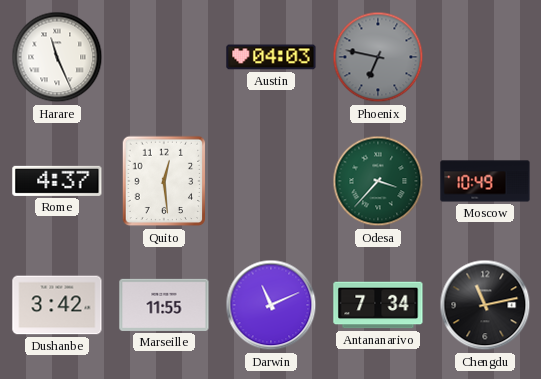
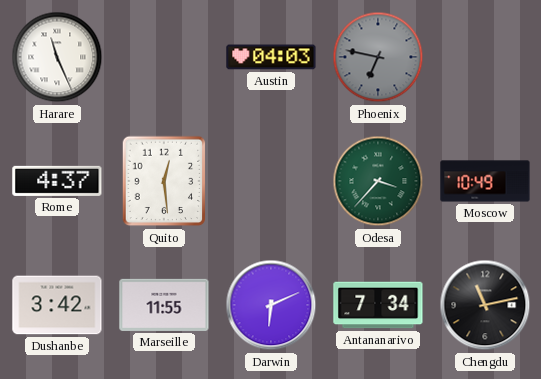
Darwin: 11:11 -> 6:11 (271, 305)
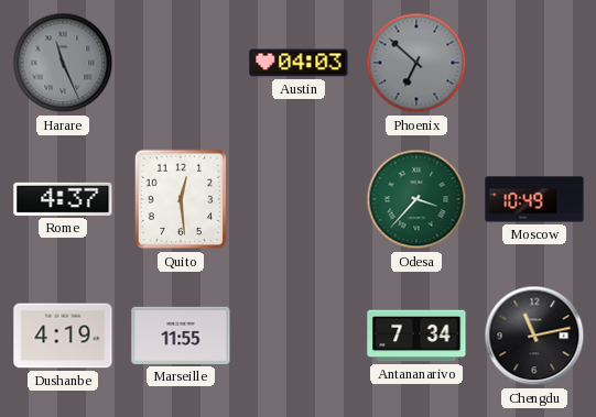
Harare dial: white -> grey (63, 63)
Phoenix: 6:47 -> 6:52 (416, 63)
Dushanbe: 3:42 -> 4:19 (63, 336)
Darwin: 6:11 -> none (271, 305)
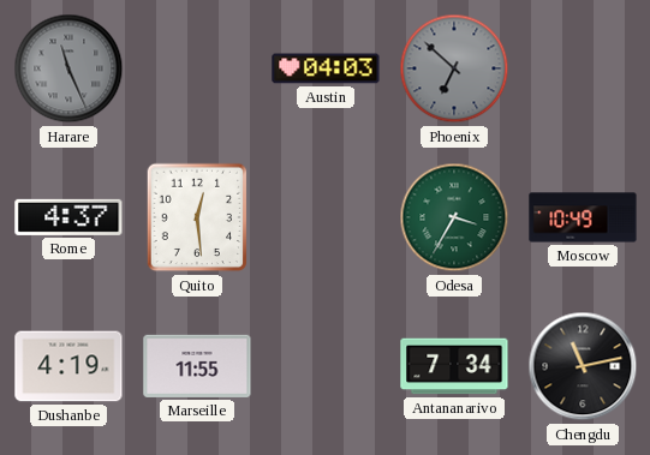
Odesa: 3:37 -> 3:35 (454, 217)
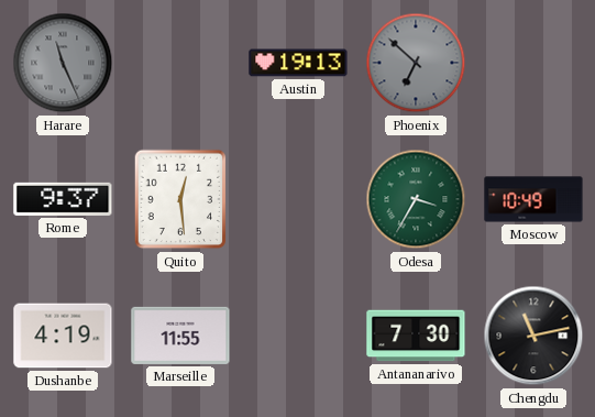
Austin: 04:03 -> 19:13 (298, 63)
Rome: 4:37 -> 9:37 (63, 199)
Antananarivo: 7:34 -> 7:30 (416, 336)
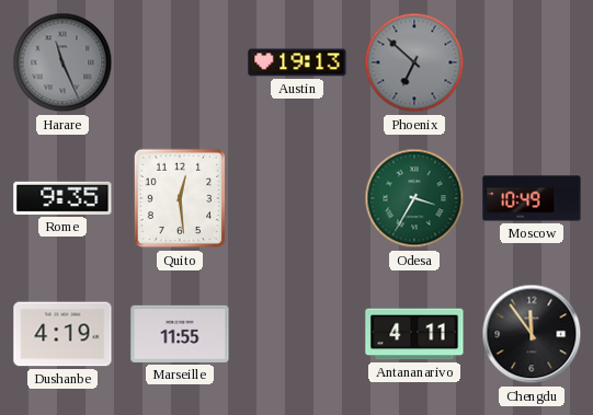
Rome: 9:37 -> 9:35 (62, 198)
Antananarivo: 7:30 -> 4:11 (414, 334)
Chengdu: 11:13 -> 11:54 (532, 334)
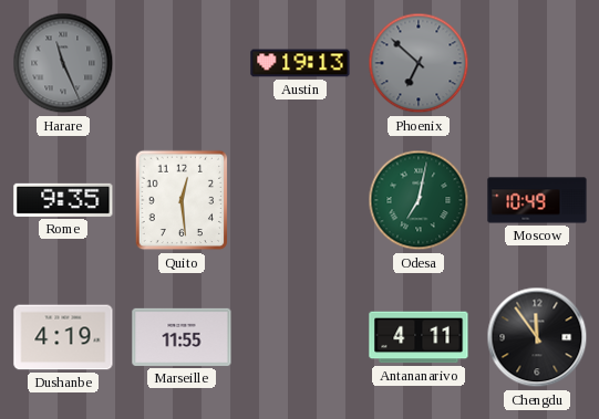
Odesa: 3:35 -> 7:02 (419, 200)
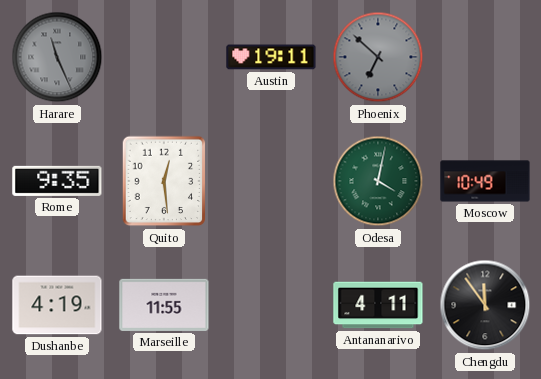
Austin: 19:13 -> 19:11 (271, 57)
Odesa: 7:02 -> 4:02 (378, 181)
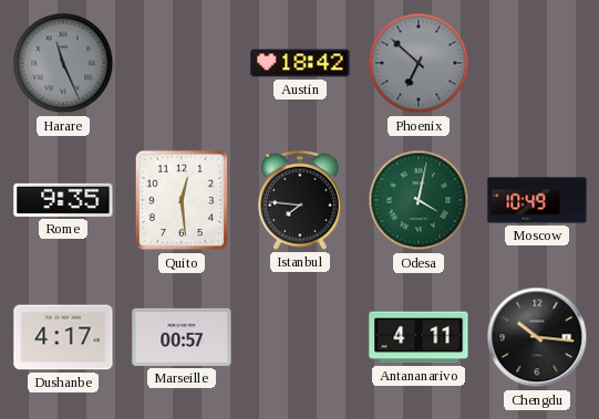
Austin: 19:11 -> 18:42 (300, 63)
Istanbul: none -> 7:46 (301, 200)
Dushanbe: 4:19 -> 4:17 (63, 337)
Marseille: 11:55 -> 00:57 (182, 337)
Chengdu: 11:54 -> 10:16 (537, 337)
